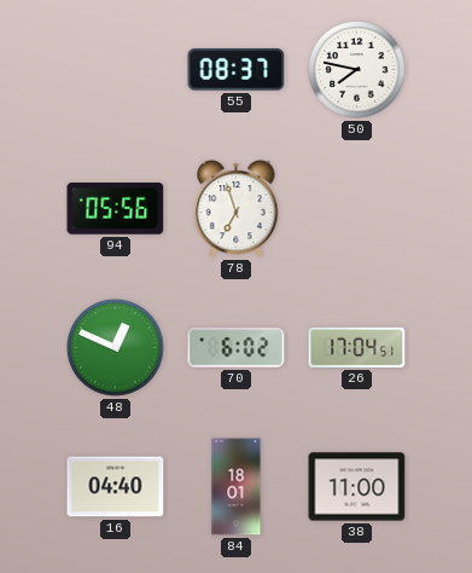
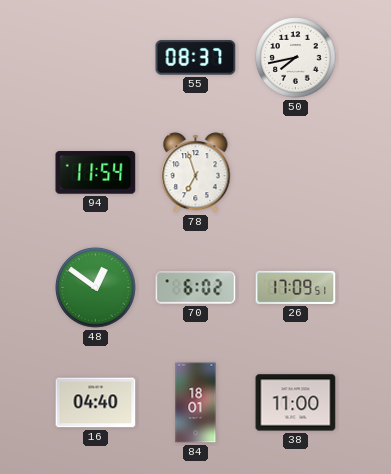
50: 7:47 -> 7:43 (296, 58)
94: 05:56 -> 11:54 (96, 173)
48: 12:49 -> 12:51 (96, 288)
26: 17:04 -> 17:09 (296, 287)
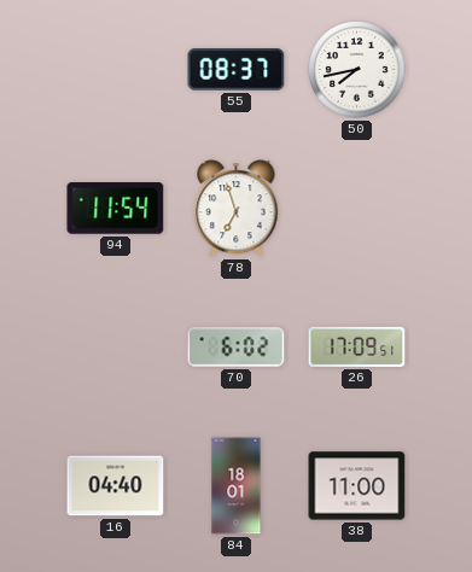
48: 12:51 -> none (96, 288)
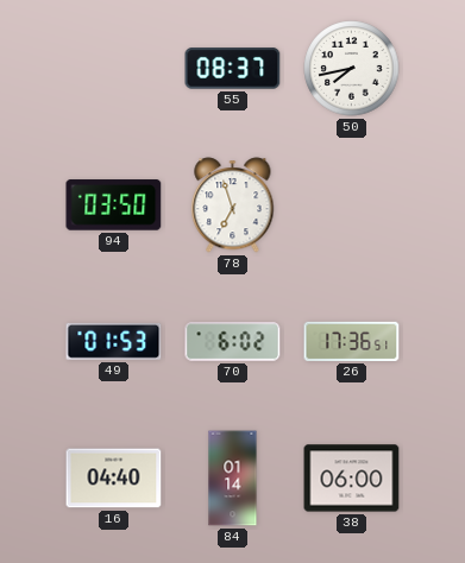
94: 11:54 -> 03:50 (114, 205)
49: none -> 01:53 (114, 341)
26: 17:09 -> 17:36 (352, 341)
84: 18:01 -> 01:14 (233, 479)
38: 11:00 -> 06:00 (352, 479)
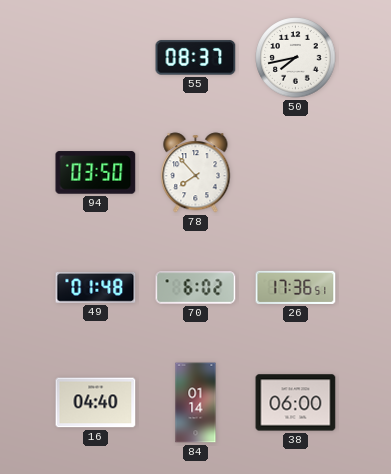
78: 6:57 -> 7:53 (196, 173)
49: 01:53 -> 01:48 (96, 287)
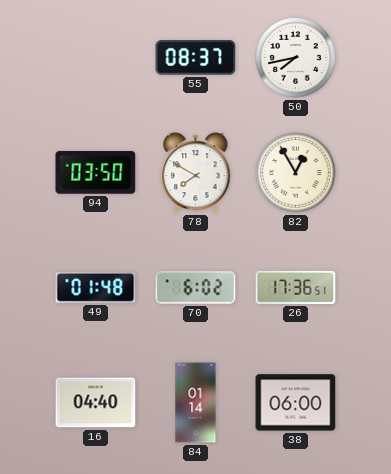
78: 7:53 -> 7:50 (196, 173)
82: none -> 12:55 (296, 173)
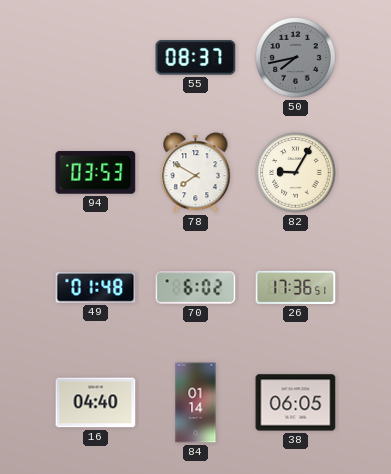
50 dial: white -> grey (296, 58)
94: 03:50 -> 03:53 (96, 173)
82: 12:55 -> 9:05 (296, 173)
38: 06:00 -> 06:05 (296, 403)
